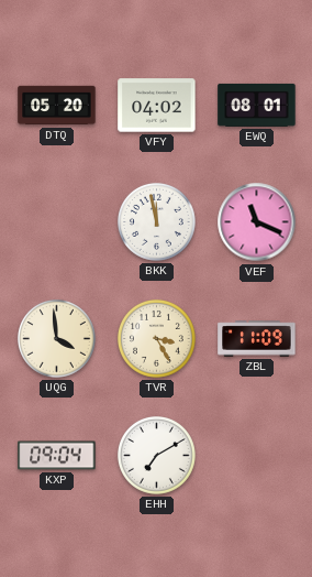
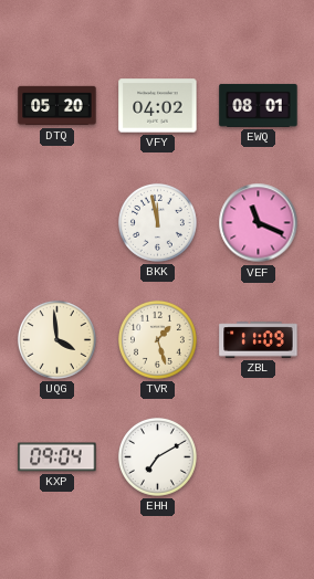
TVR: 3:25 -> 1:27 (157, 339)
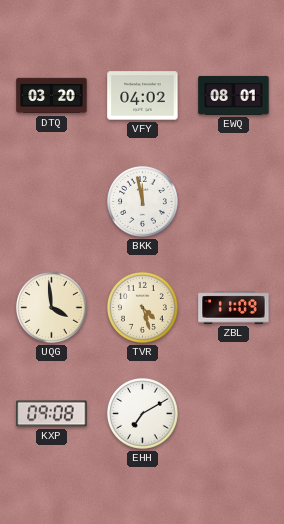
DTQ: 05:20 -> 03:20 (52, 96)
VEF: 11:19 -> none (259, 223)
TVR: 1:27 -> 4:27 (142, 307)
KXP: 09:04 -> 09:08 (52, 414)
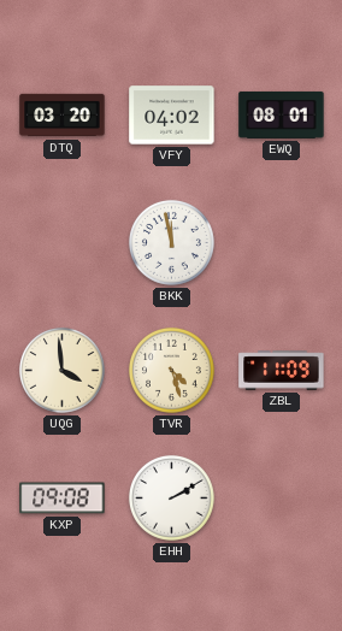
EHH: 7:10 -> 2:10 (171, 497)
